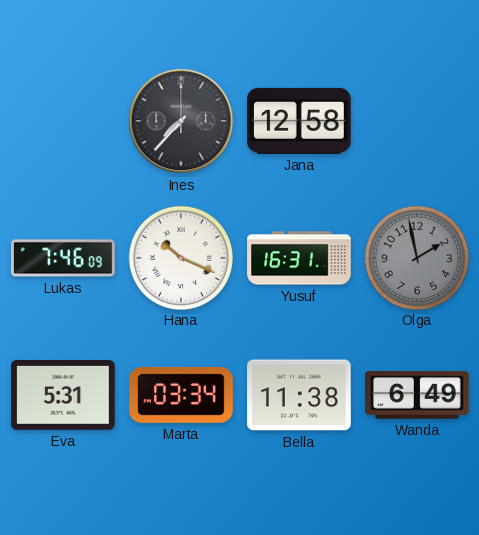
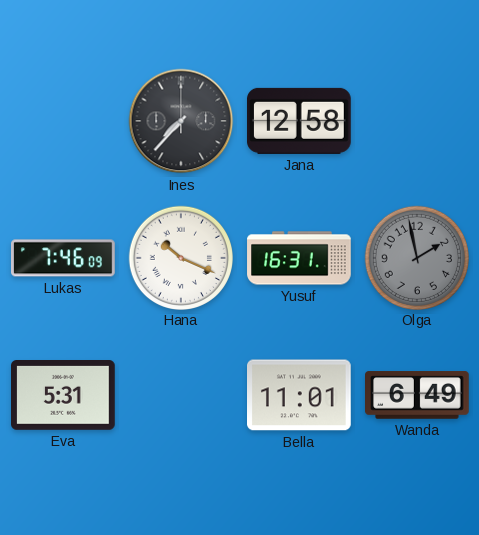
Marta: 03:34 -> none (182, 395)
Bella: 11:38 -> 11:01 (300, 395)
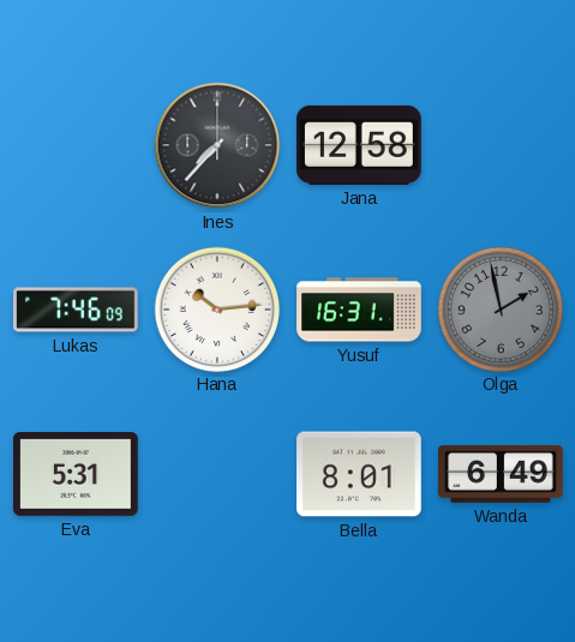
Hana: 10:19 -> 10:14 (216, 308)
Bella: 11:01 -> 8:01 (360, 474)
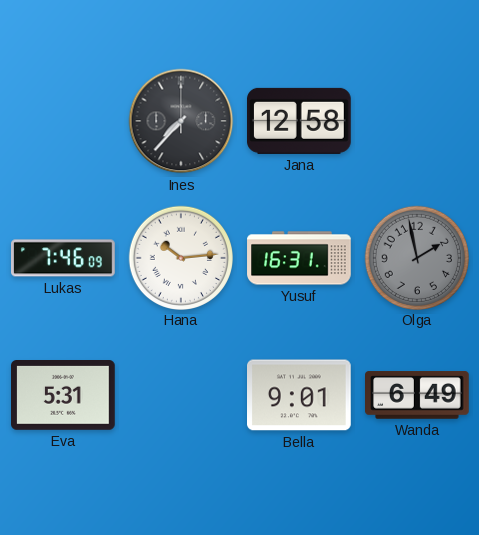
Bella: 8:01 -> 9:01 (300, 395)
